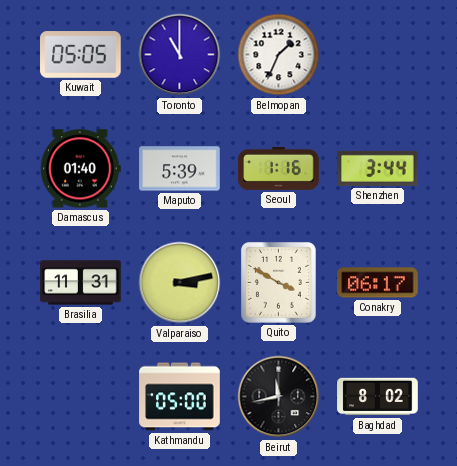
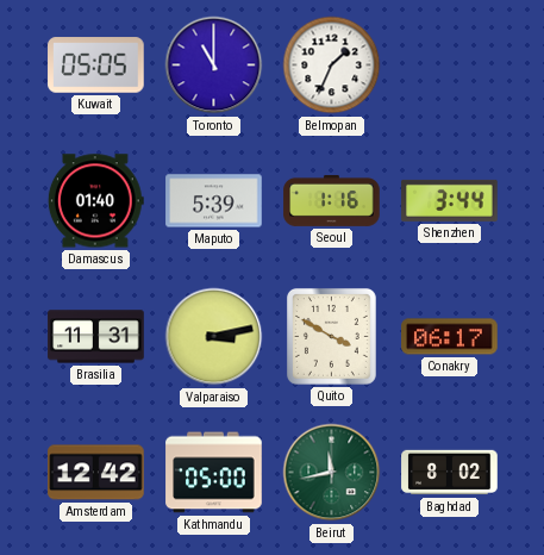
Amsterdam: none -> 12:42 (96, 473)
Beirut dial: black -> green (332, 473)
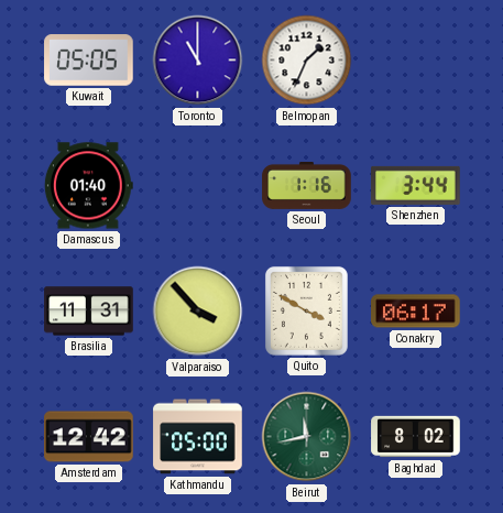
Maputo: 5:39 -> none (214, 201)
Valparaiso: 3:13 -> 3:53 (198, 312)
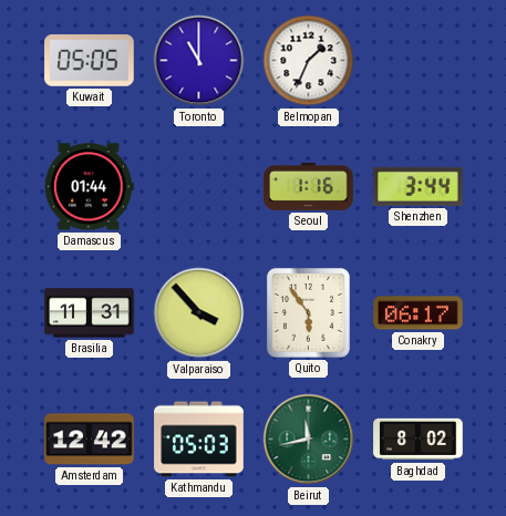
Damascus: 01:40 -> 01:44 (89, 187)
Quito: 3:50 -> 5:54 (308, 312)
Kathmandu: 05:00 -> 05:03 (199, 440)
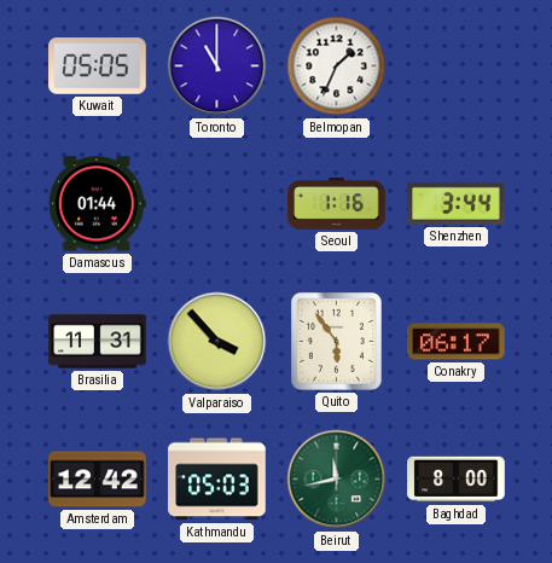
Baghdad: 8:02 -> 8:00 (457, 480)
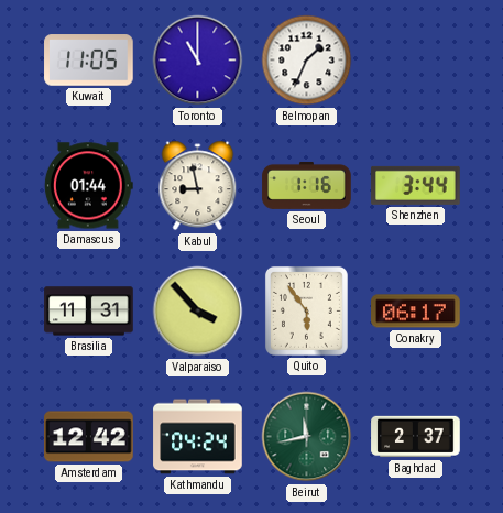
Kuwait: 05:05 -> 11:05 (89, 61)
Kabul: none -> 8:58 (198, 186)
Kathmandu: 05:03 -> 04:24 (198, 437)
Baghdad: 8:00 -> 2:37 (416, 437)
